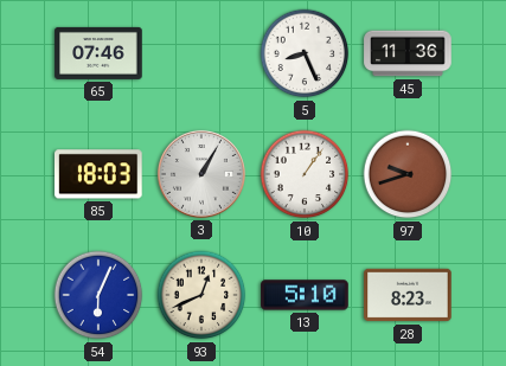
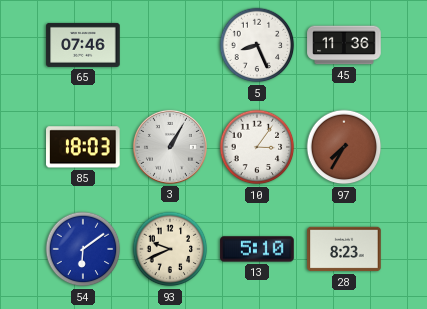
10: 1:06 -> 3:06 (257, 147)
97: 9:42 -> 7:35 (344, 147)
54: 6:04 -> 6:09 (83, 249)
93: 12:41 -> 9:41 (170, 249)
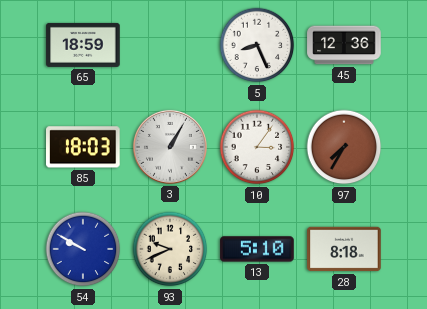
65: 07:46 -> 18:59 (83, 45)
45: 11:36 -> 12:36 (344, 45)
54: 6:09 -> 9:50 (83, 249)
28: 8:23 -> 8:18 (344, 249)
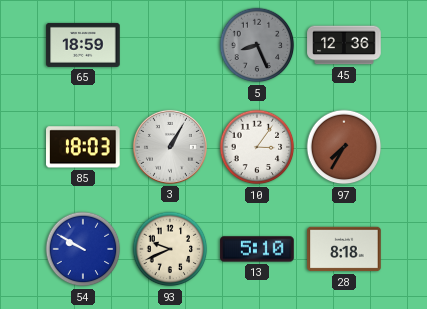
5 dial: white -> grey (257, 45)
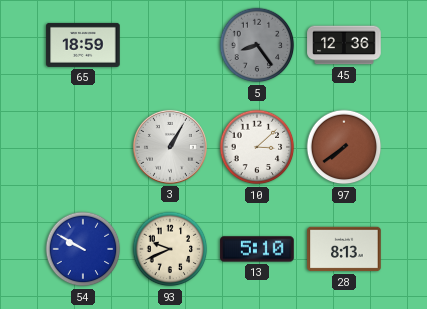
5: 8:26 -> 8:24 (257, 45)
85: 18:03 -> none (84, 147)
10: 3:06 -> 3:08 (257, 147)
97: 7:35 -> 7:39 (344, 147)
28: 8:18 -> 8:13 (344, 249)
